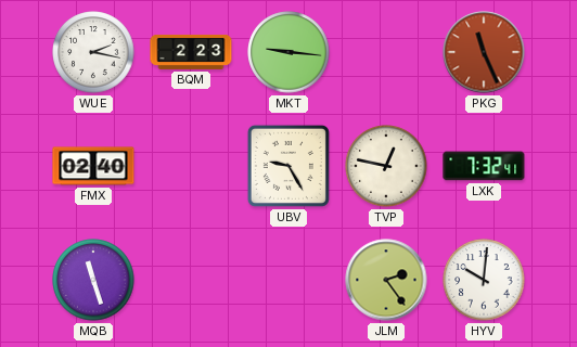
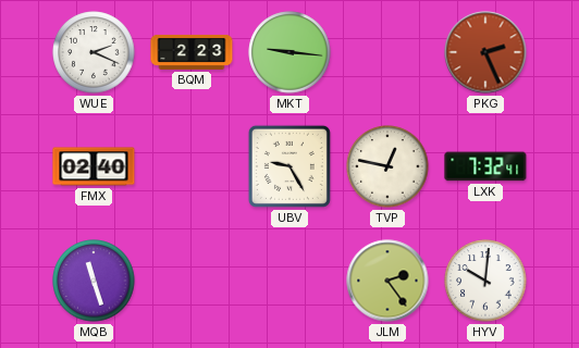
WUE: 2:17 -> 2:19 (94, 52)
PKG: 11:26 -> 2:26 (485, 52)
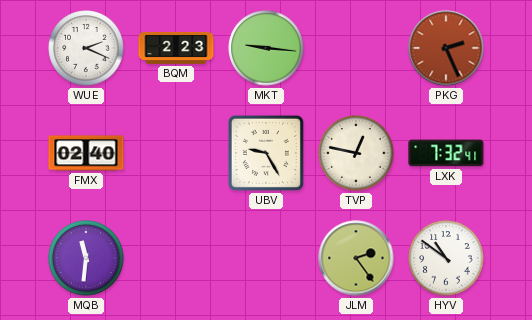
MQB: 11:27 -> 11:31 (86, 258)
HYV: 10:01 -> 10:51 (446, 258)
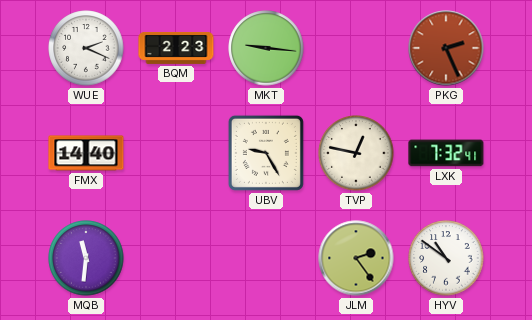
FMX: 02:40 -> 14:40 (86, 153)
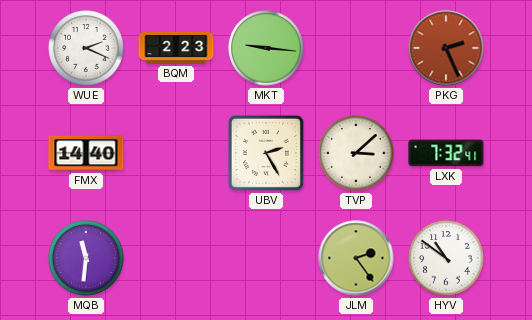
UBV: 9:25 -> 2:25 (266, 153)
TVP: 12:47 -> 3:08 (356, 153)
